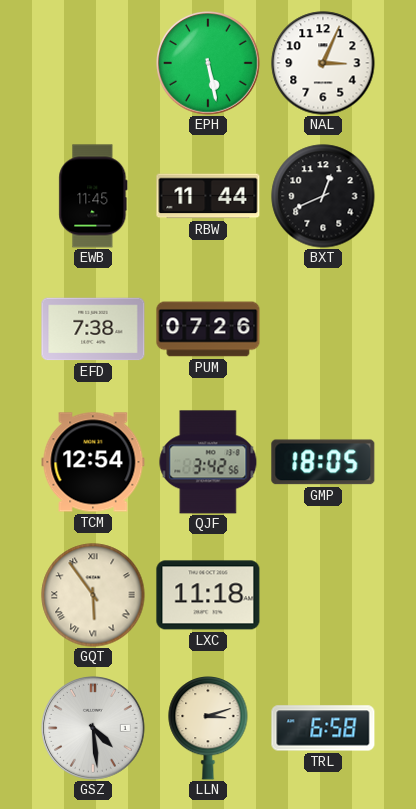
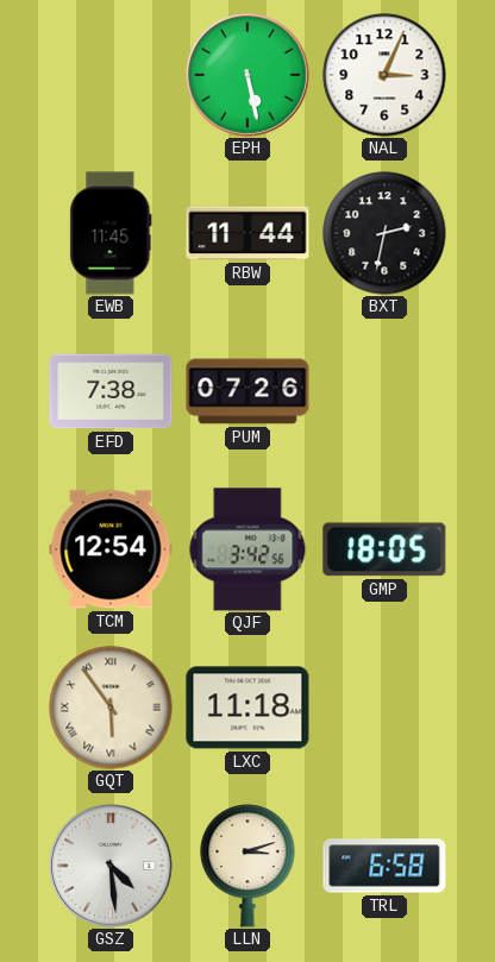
BXT: 12:41 -> 2:32 (384, 233)
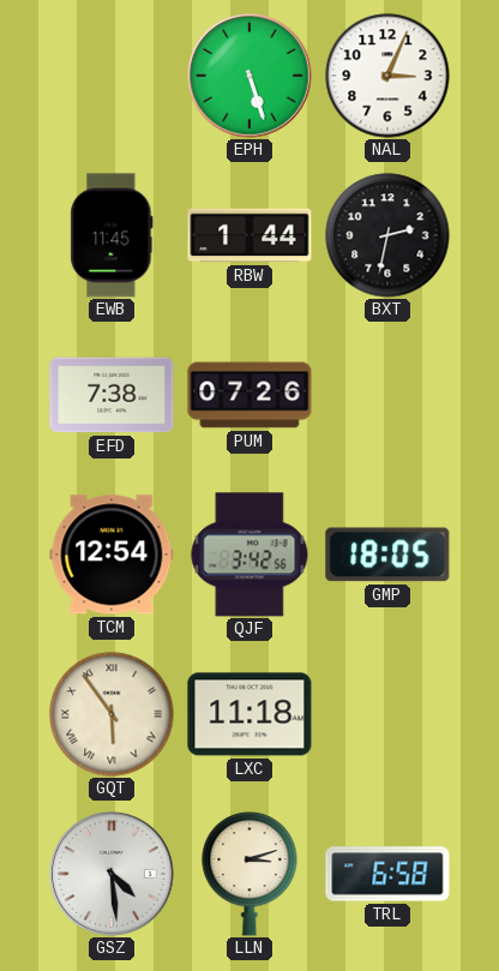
EPH: 5:28 -> 5:27 (251, 77)
RBW: 11:44 -> 1:44 (249, 235)
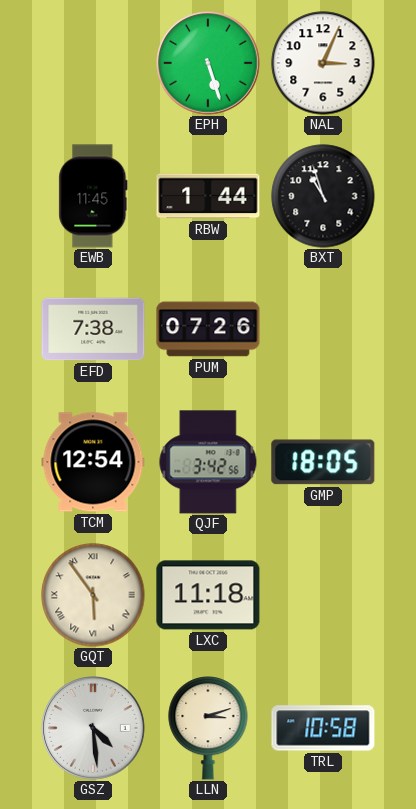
BXT: 2:32 -> 10:57 (323, 196)
TRL: 6:58 -> 10:58 (323, 728)
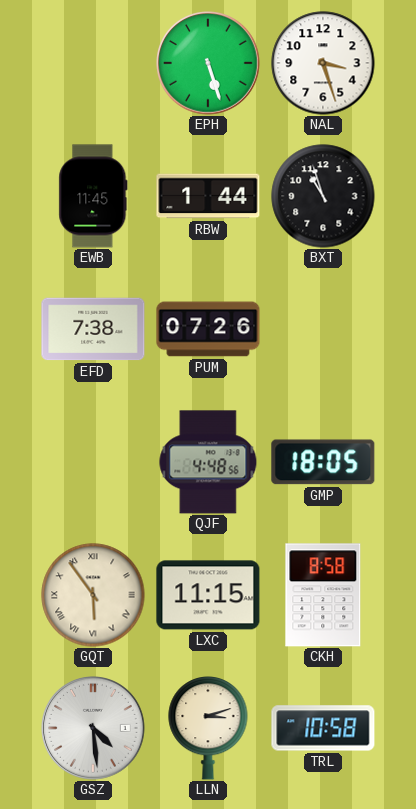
NAL: 3:04 -> 3:27 (323, 63)
TCM: 12:54 -> none (93, 462)
QJF: 3:42 -> 4:48 (208, 462)
LXC: 11:18 -> 11:15 (208, 595)
CKH: none -> 8:58 (323, 595)
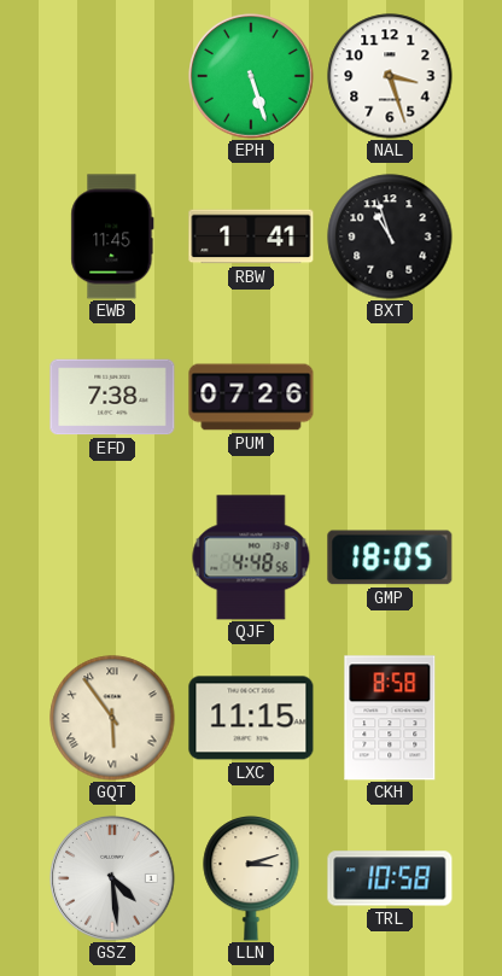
RBW: 1:44 -> 1:41 (251, 236)
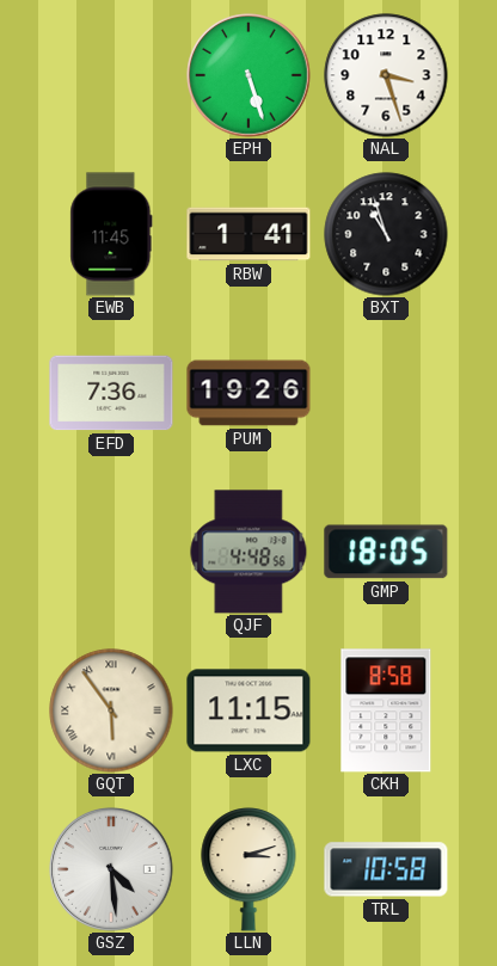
EFD: 7:38 -> 7:36 (111, 393)
PUM: 07:26 -> 19:26 (249, 393)
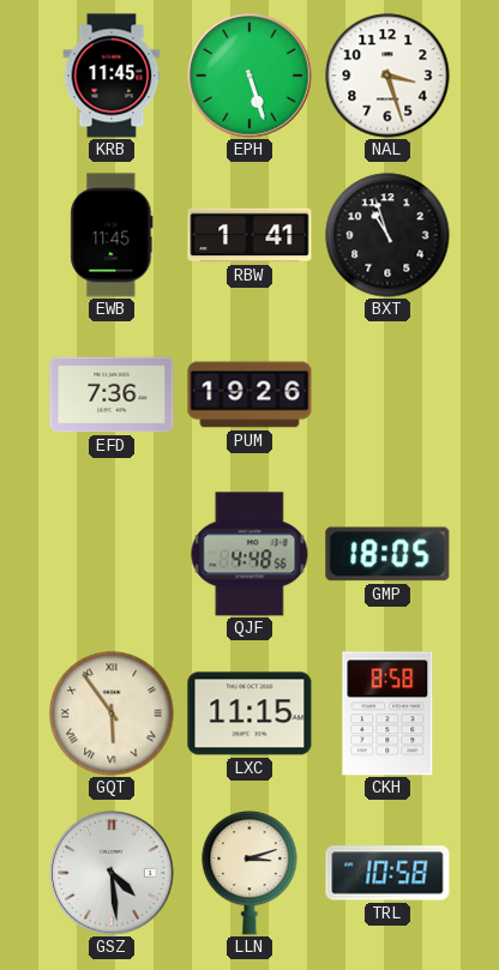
KRB: none -> 11:45 (112, 76)
